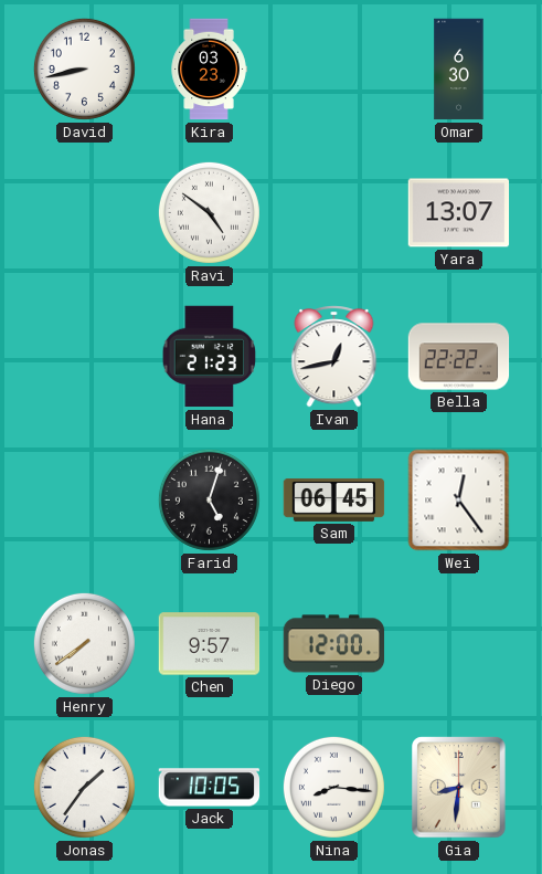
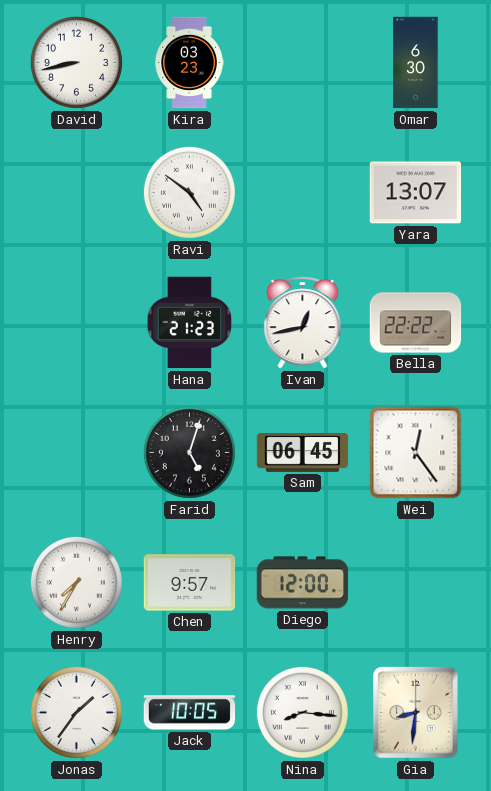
Henry: 7:39 -> 7:35 (76, 582)
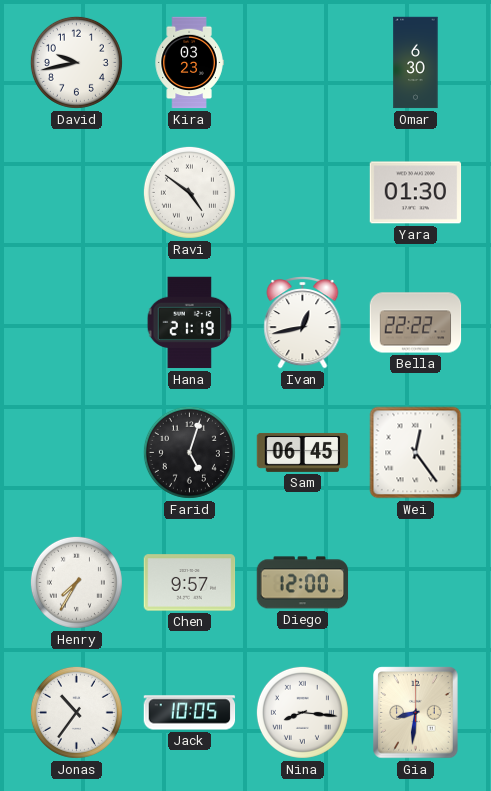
David: 8:43 -> 9:43 (76, 62)
Yara: 13:07 -> 01:30 (416, 193)
Hana: 21:23 -> 21:19 (190, 323)
Jonas: 1:36 -> 10:36 (76, 712)
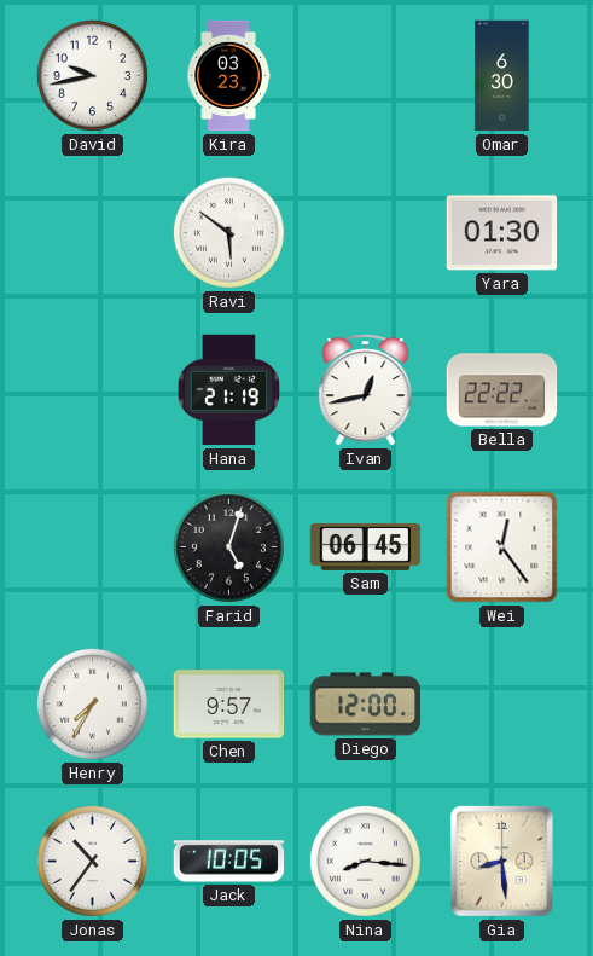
Ravi: 4:51 -> 5:51 (228, 232)
Gia: 8:31 -> 8:29 (502, 862)
